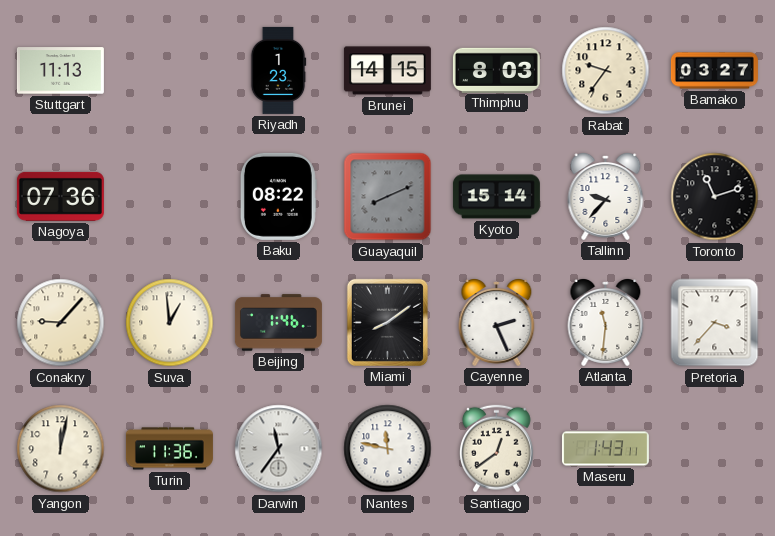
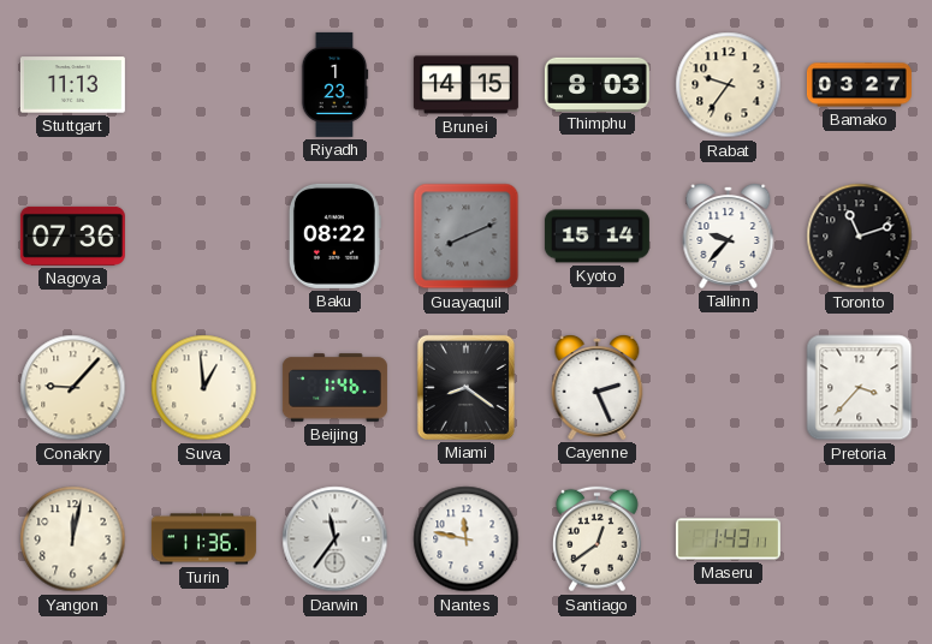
Miami: 8:09 -> 8:21 (465, 387)
Atlanta: 11:31 -> none (606, 323)
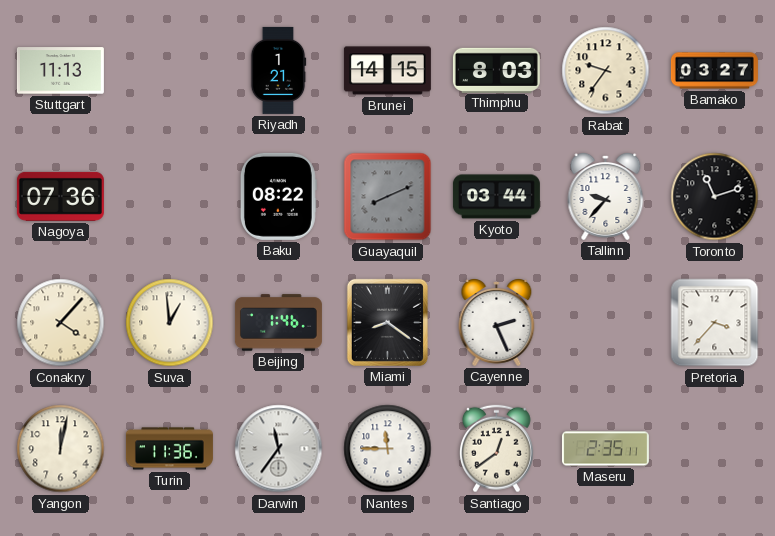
Riyadh: 1:23 -> 1:21 (278, 70)
Kyoto: 15:14 -> 03:44 (496, 197)
Conakry: 9:07 -> 4:07 (61, 323)
Nantes: 11:47 -> 11:45 (388, 449)
Maseru: 1:43 -> 2:35 (605, 449)
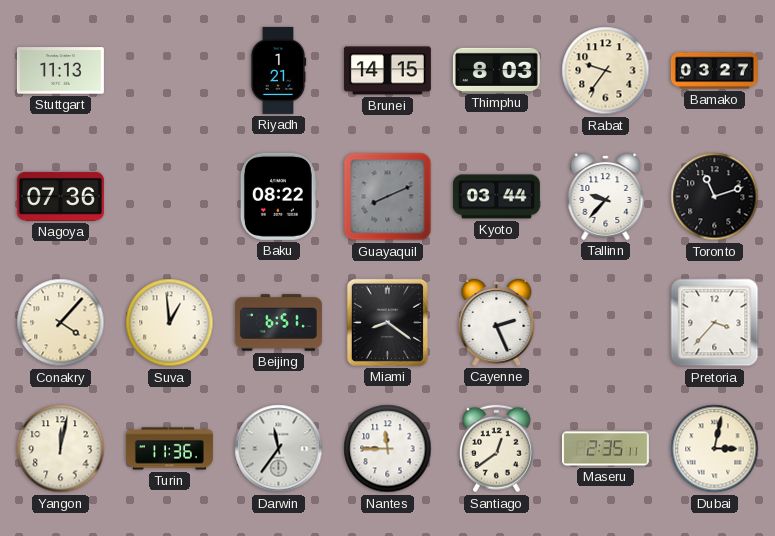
Beijing: 1:46 -> 6:51 (278, 323)
Dubai: none -> 3:02 (715, 449)
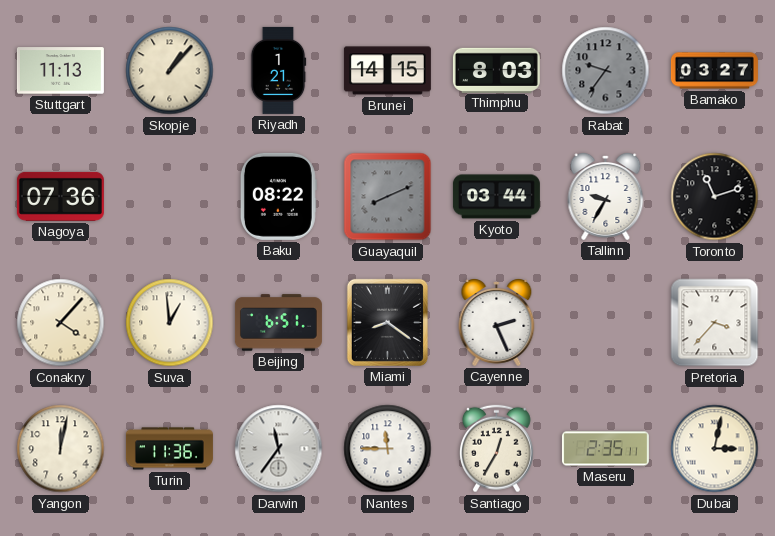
Skopje: none -> 1:07 (170, 71)
Rabat dial: cream -> grey (606, 71)
Tallinn: 9:37 -> 9:35 (606, 197)
Santiago: 12:39 -> 12:35 (496, 449)
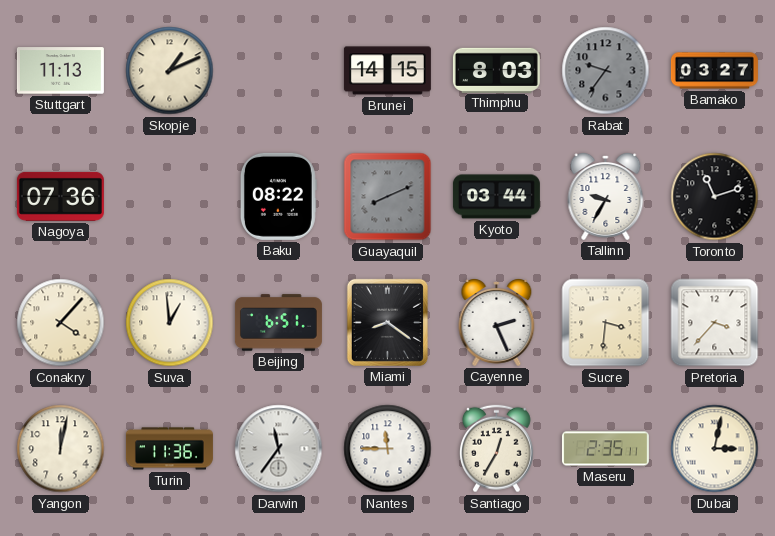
Skopje: 1:07 -> 1:11 (170, 71)
Riyadh: 1:21 -> none (278, 70)
Sucre: none -> 3:31 (606, 323)
